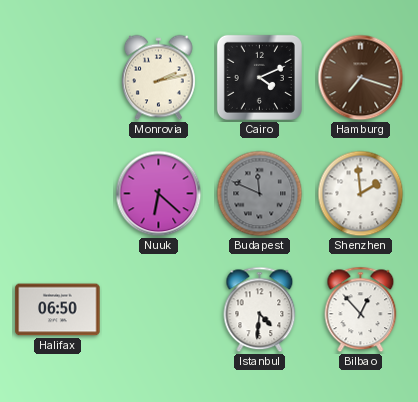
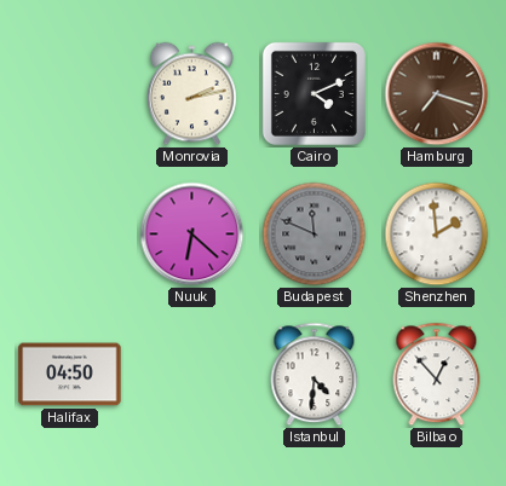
Halifax: 06:50 -> 04:50 (70, 375)
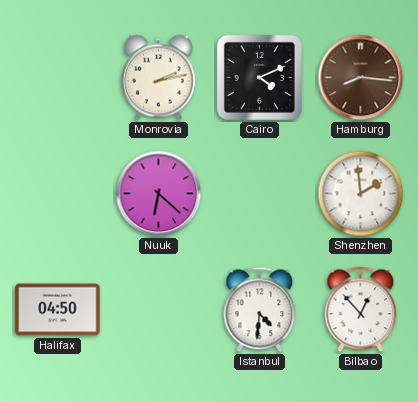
Hamburg: 7:18 -> 8:16 (361, 78)
Budapest: 11:49 -> none (315, 235)
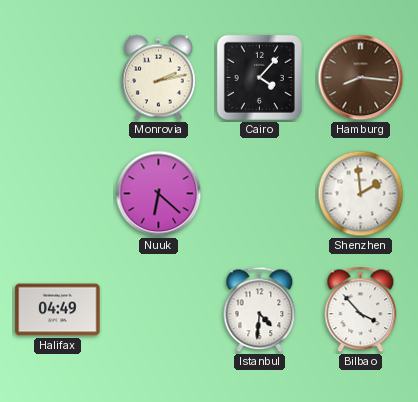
Cairo: 4:11 -> 4:07 (259, 77)
Halifax: 04:50 -> 04:49 (58, 310)
Bilbao: 12:53 -> 3:53 (361, 310)
